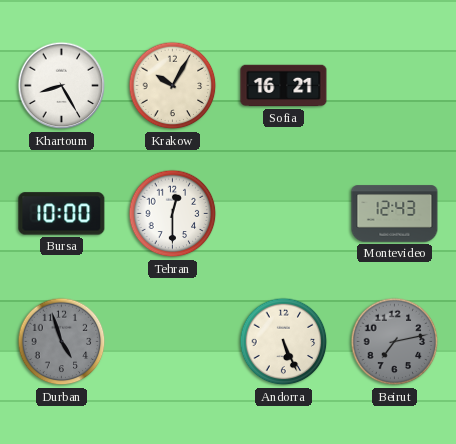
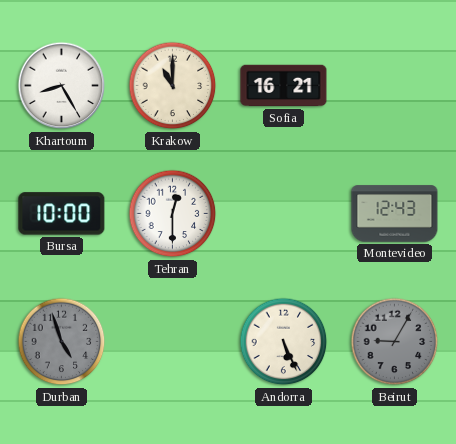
Krakow: 10:05 -> 11:00 (173, 86)
Beirut: 7:13 -> 9:05 (395, 342)
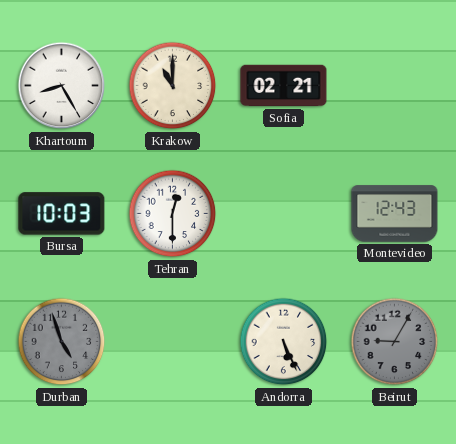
Sofia: 16:21 -> 02:21 (284, 86)
Bursa: 10:00 -> 10:03 (62, 214)
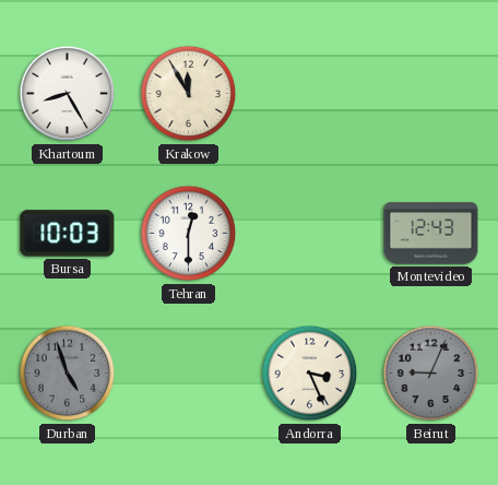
Krakow: 11:00 -> 11:55 (189, 94)
Sofia: 02:21 -> none (284, 86)
Andorra: 5:26 -> 3:26 (310, 374)
Beirut: 9:05 -> 9:04 (431, 374)
